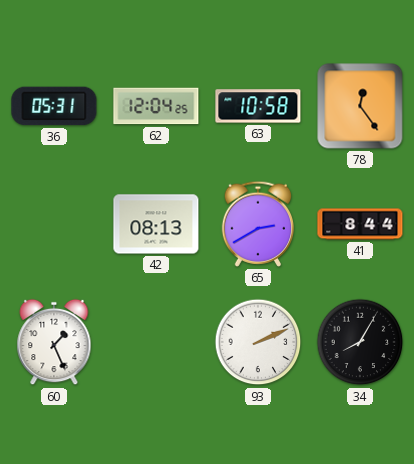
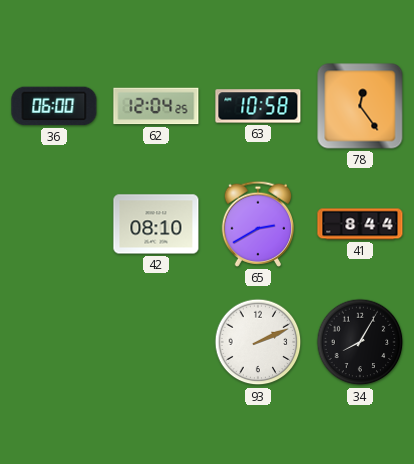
36: 05:31 -> 06:00 (54, 106)
42: 08:13 -> 08:10 (156, 224)
60: 1:26 -> none (54, 342)
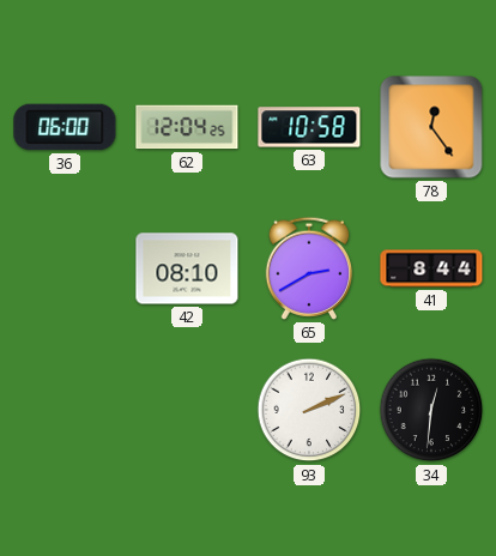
34: 8:05 -> 12:31 (431, 410)
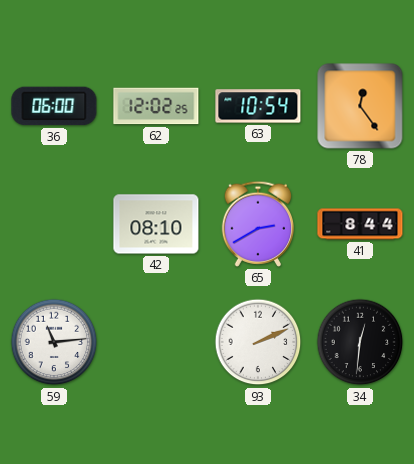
62: 12:04 -> 12:02 (156, 106)
63: 10:58 -> 10:54 (258, 106)
59: none -> 11:14 (54, 342)
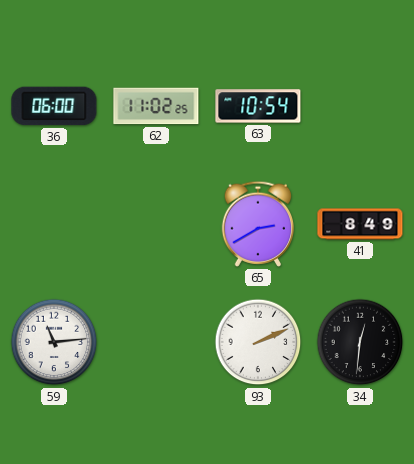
62: 12:02 -> 11:02 (156, 106)
78: 12:24 -> none (360, 106)
42: 08:10 -> none (156, 224)
41: 8:44 -> 8:49 (360, 224)
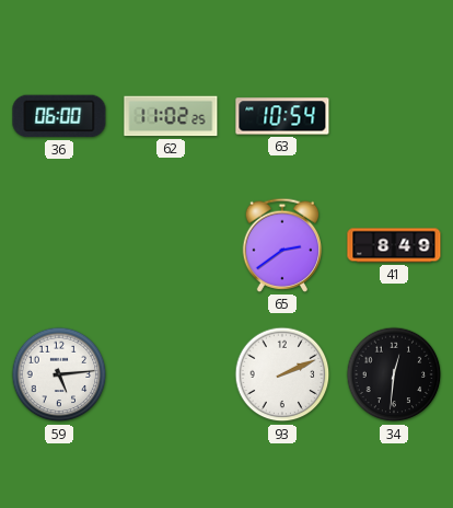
65: 2:40 -> 2:39 (282, 245)
59: 11:14 -> 5:14 (59, 374)
